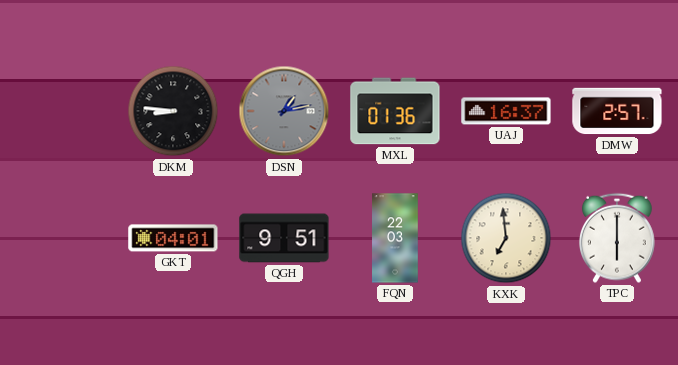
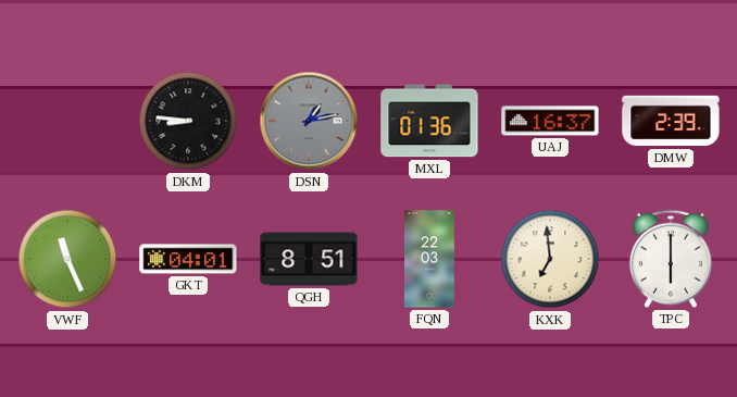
DMW: 2:57 -> 2:39 (671, 121)
VWF: none -> 11:26 (67, 259)
QGH: 9:51 -> 8:51 (309, 259)
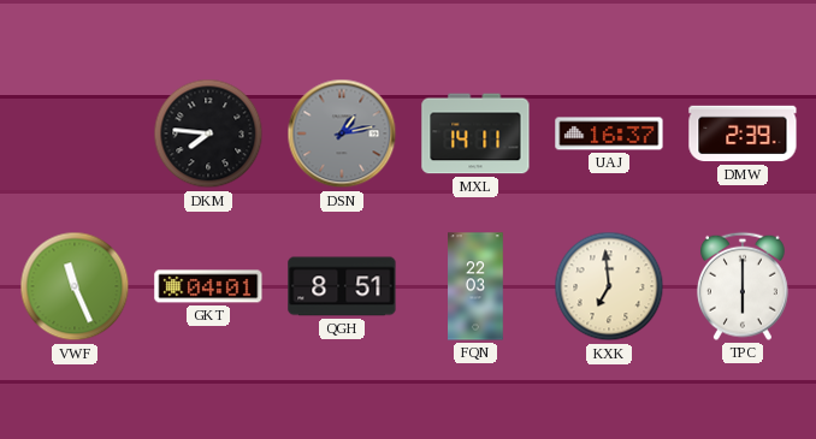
DKM: 8:46 -> 7:46 (208, 134)
MXL: 01:36 -> 14:11 (475, 134)
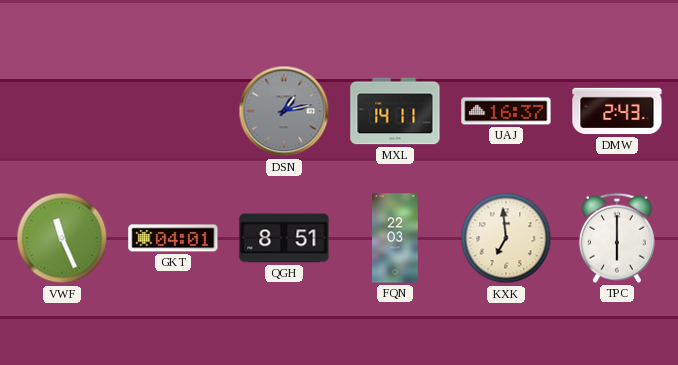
DKM: 7:46 -> none (208, 134)
DMW: 2:39 -> 2:43 (617, 111)
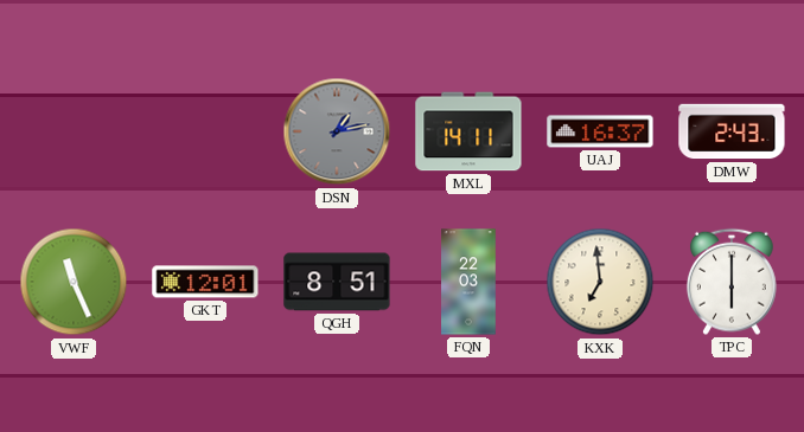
GKT: 04:01 -> 12:01 (205, 282)
